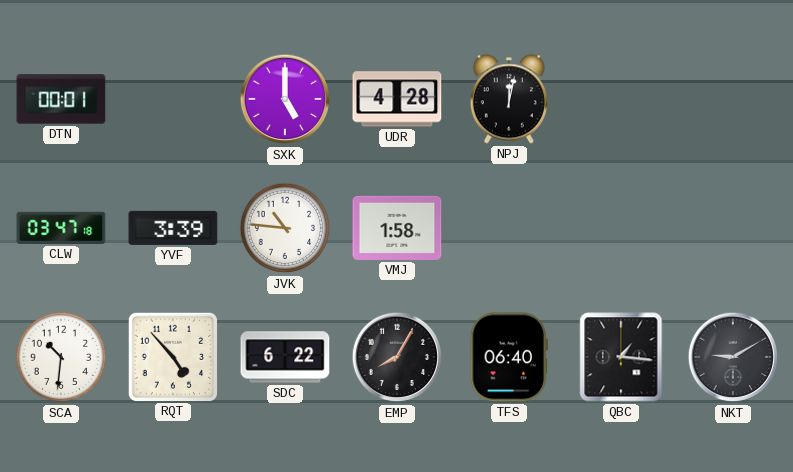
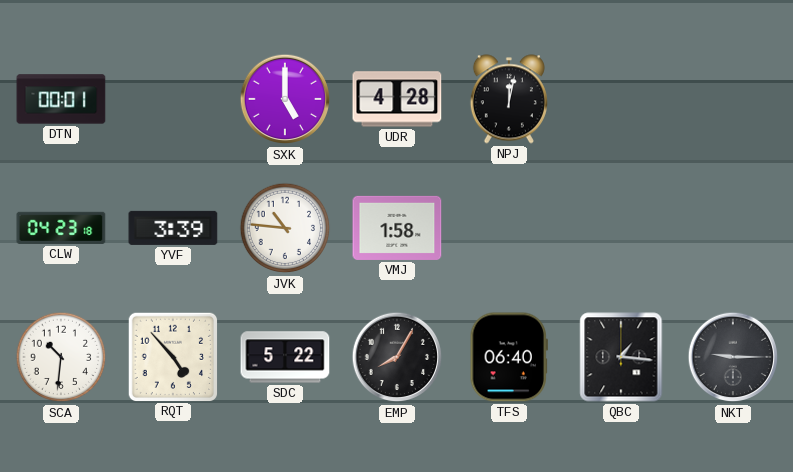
CLW: 03:47 -> 04:23 (61, 228)
SDC: 6:22 -> 5:22 (285, 357)
NKT: 9:10 -> 9:15 (733, 357)
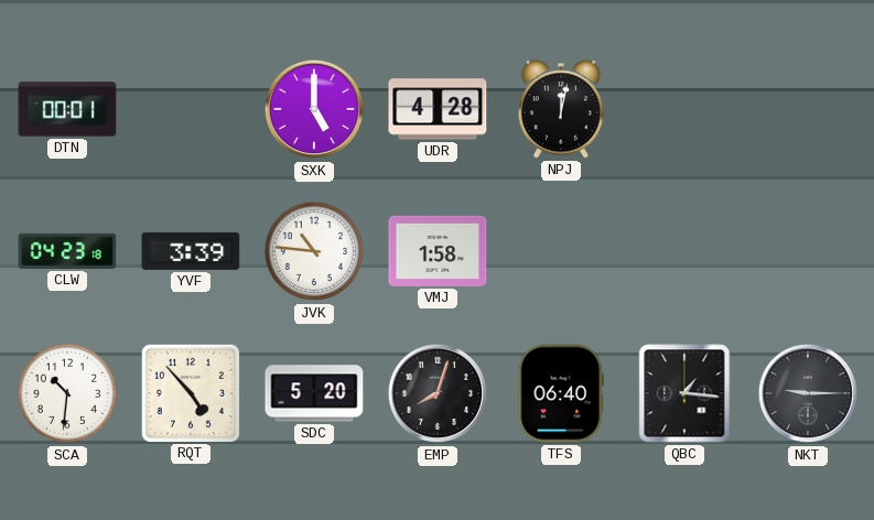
SDC: 5:22 -> 5:20 (314, 393)
EMP: 8:05 -> 8:03 (438, 393)
